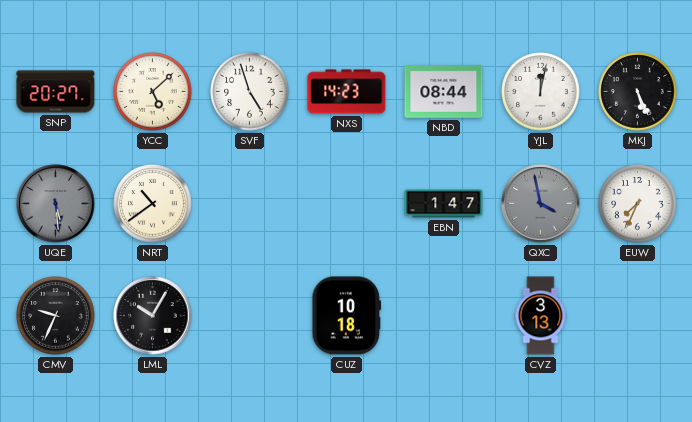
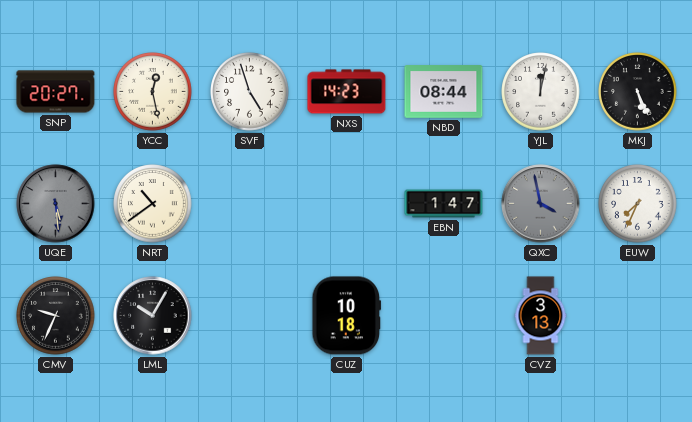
YCC: 5:08 -> 12:28 (153, 92)
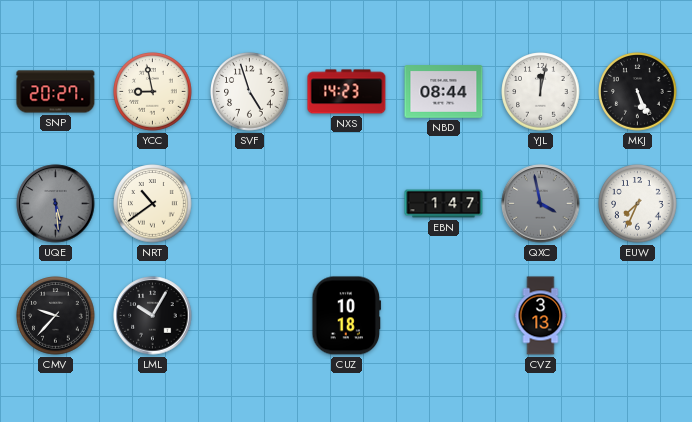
YCC: 12:28 -> 8:58 (153, 92)
CMV: 9:34 -> 9:37 (56, 316)
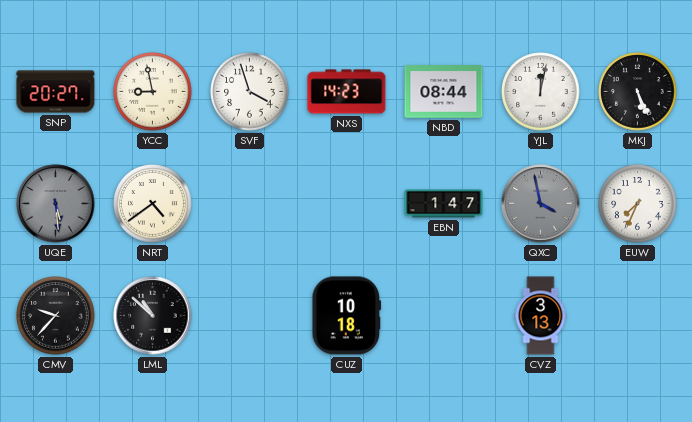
SVF: 4:57 -> 3:57 (250, 92)
NRT: 10:39 -> 4:39 (153, 204)
LML: 10:05 -> 10:52 (153, 316)
